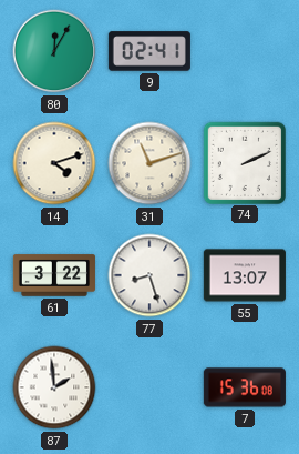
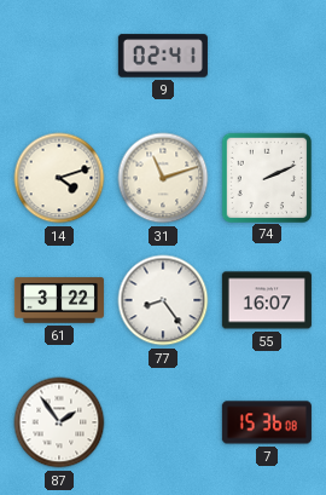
80: 12:05 -> none (54, 51)
77: 8:27 -> 8:24 (163, 300)
55: 13:07 -> 16:07 (267, 300)
87: 1:59 -> 1:54 (59, 422)
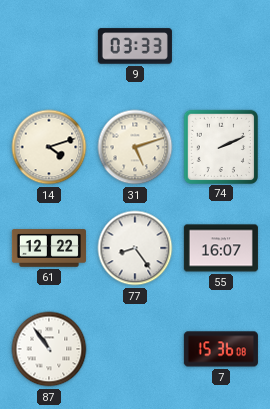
9: 02:41 -> 03:33 (135, 46)
31: 11:12 -> 5:12 (135, 147)
61: 3:22 -> 12:22 (49, 248)
87: 1:54 -> 10:54 (49, 349)
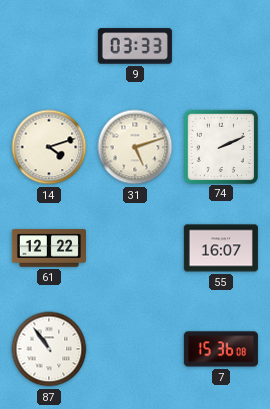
77: 8:24 -> none (135, 248)
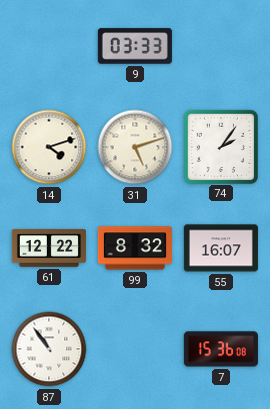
74: 2:11 -> 2:06 (220, 146)
99: none -> 8:32 (135, 248)
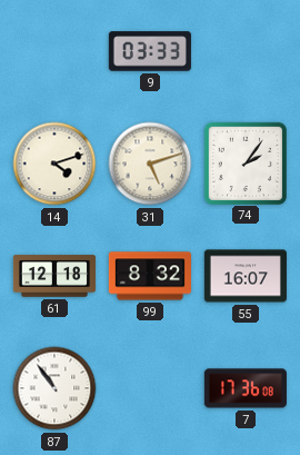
61: 12:22 -> 12:18 (54, 276)
7: 15:36 -> 17:36 (246, 388)
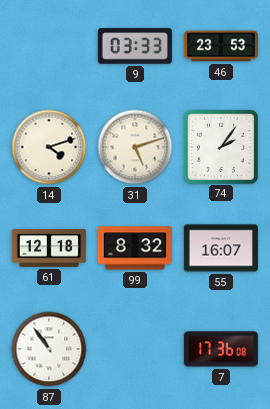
46: none -> 23:53 (221, 46)
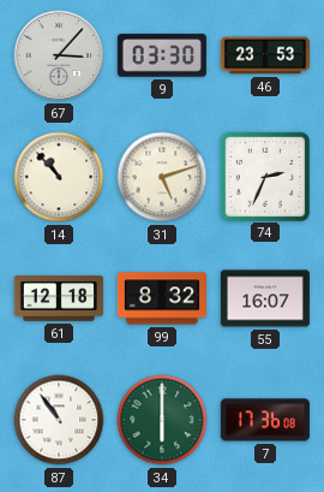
67: none -> 3:07 (59, 55)
9: 03:33 -> 03:30 (162, 55)
14: 4:12 -> 10:53 (59, 177)
74: 2:06 -> 2:34 (264, 176)
34: none -> 6:00 (162, 420)
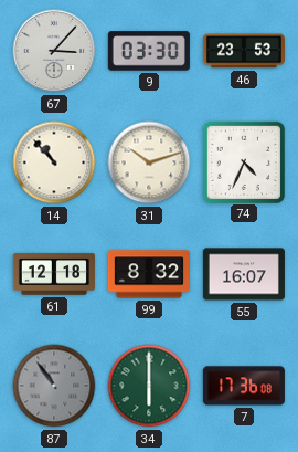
31: 5:12 -> 10:12 (149, 162)
74: 2:34 -> 4:34 (243, 161)
87 dial: white -> grey (54, 386)
